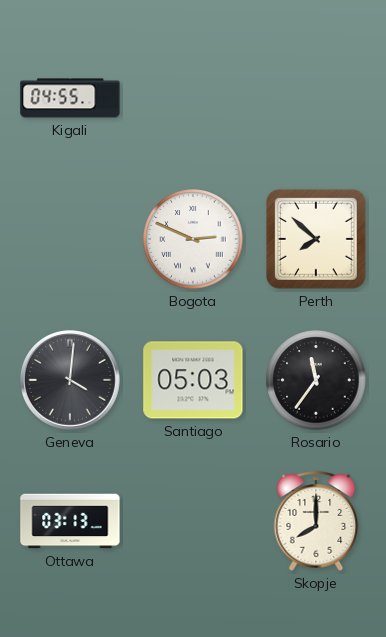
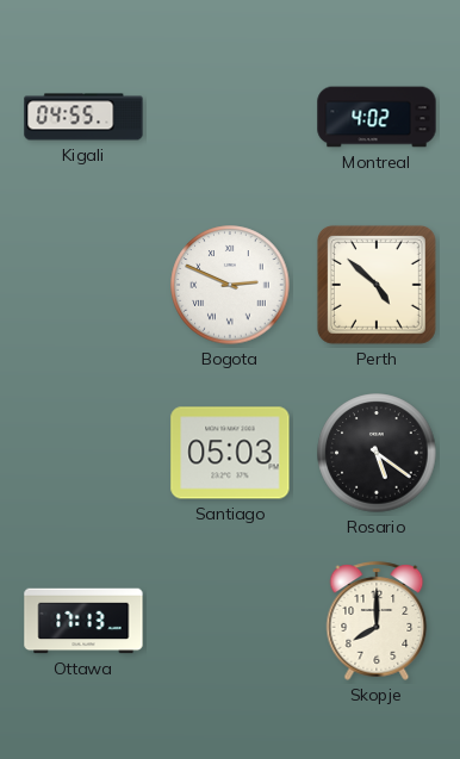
Montreal: none -> 4:02 (377, 117)
Perth: 7:52 -> 4:52 (377, 285)
Geneva: 4:01 -> none (71, 381)
Rosario: 11:36 -> 5:21 (377, 453)
Ottawa: 03:13 -> 17:13 (83, 621)
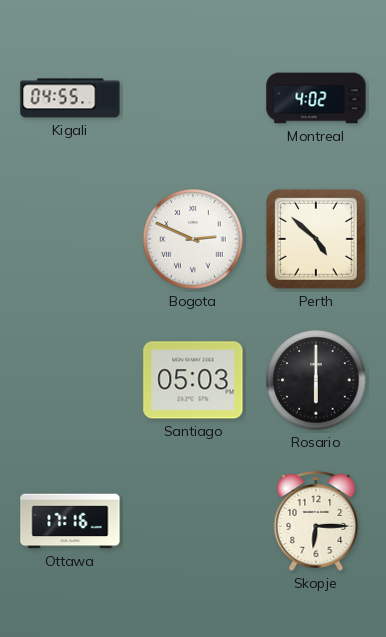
Rosario: 5:21 -> 6:00 (316, 380)
Ottawa: 17:13 -> 17:16 (70, 521)
Skopje: 8:00 -> 6:15 (316, 521)
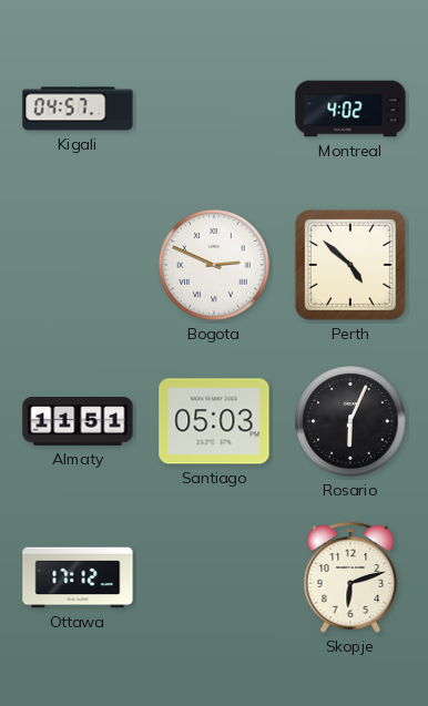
Kigali: 04:55 -> 04:57 (78, 109)
Almaty: none -> 11:51 (78, 421)
Rosario: 6:00 -> 6:04 (350, 421)
Ottawa: 17:16 -> 17:12 (78, 577)
Skopje: 6:15 -> 6:12 (350, 577)
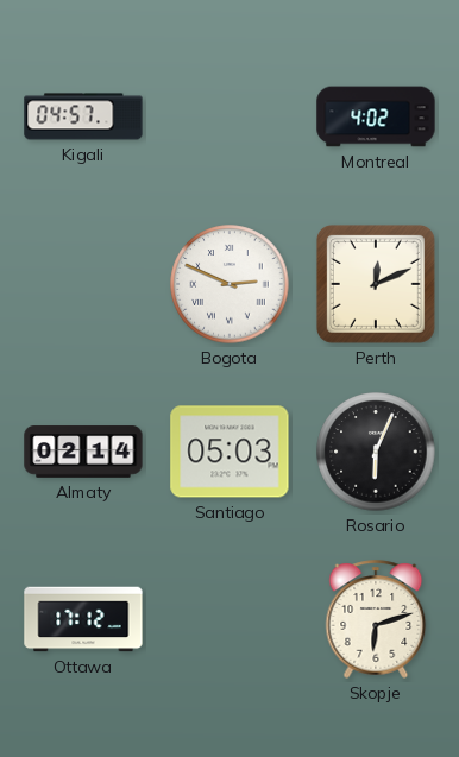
Perth: 4:52 -> 12:11 (376, 284)
Almaty: 11:51 -> 02:14 (83, 452)
